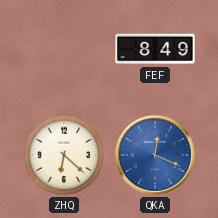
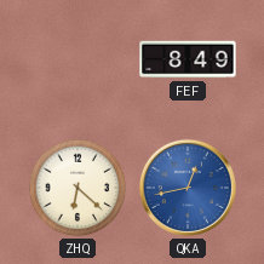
QKA: 12:19 -> 12:43 (188, 188)
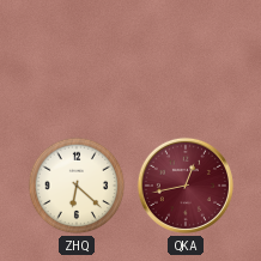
FEF: 8:49 -> none (188, 59)
QKA dial: blue -> burgundy (186, 186)
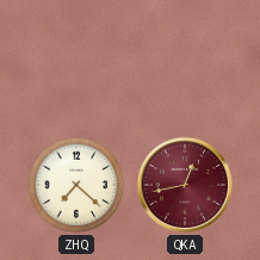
ZHQ: 6:22 -> 7:22 (76, 185)
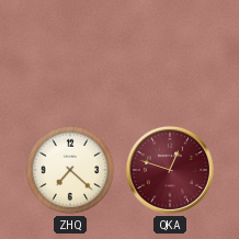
QKA: 12:43 -> 12:48 (170, 170)
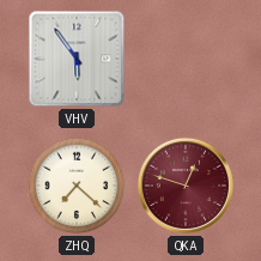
VHV: none -> 5:54 (77, 59)
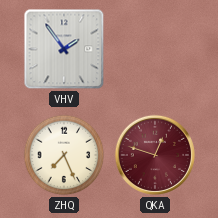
VHV: 5:54 -> 1:54 (64, 49)
ZHQ: 7:22 -> 7:26 (64, 155)
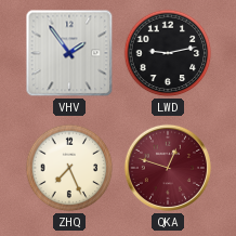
LWD: none -> 9:13 (168, 53)
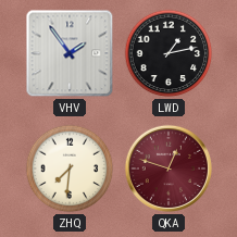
LWD: 9:13 -> 1:13 (169, 53)
ZHQ: 7:26 -> 7:31 (70, 169)
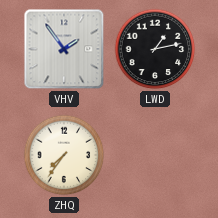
ZHQ: 7:31 -> 7:36 (64, 155)
QKA: 12:48 -> none (169, 169)
